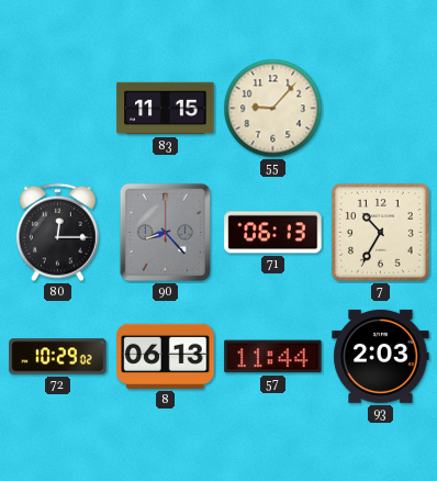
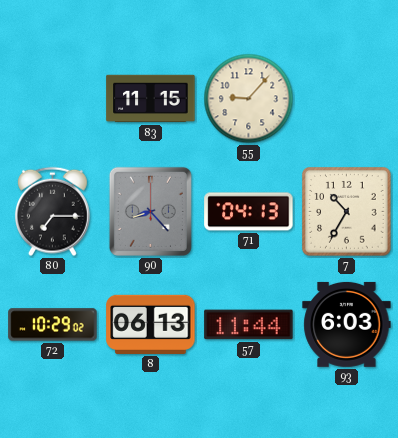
80: 12:15 -> 7:15 (52, 212)
71: 06:13 -> 04:13 (249, 212)
93: 2:03 -> 6:03 (347, 324)
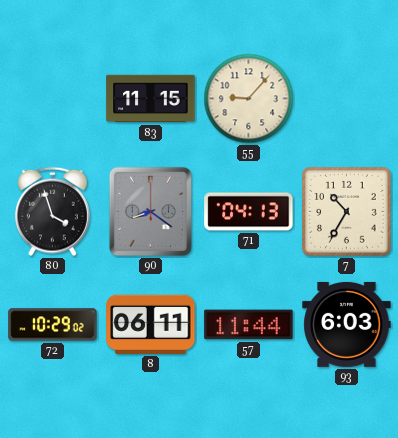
80: 7:15 -> 3:57 (52, 212)
90: 8:23 -> 8:21 (150, 211)
8: 06:13 -> 06:11 (151, 324)
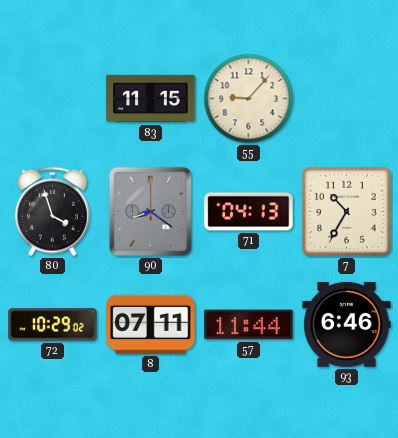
8: 06:11 -> 07:11 (151, 324)
93: 6:03 -> 6:46 (347, 324)
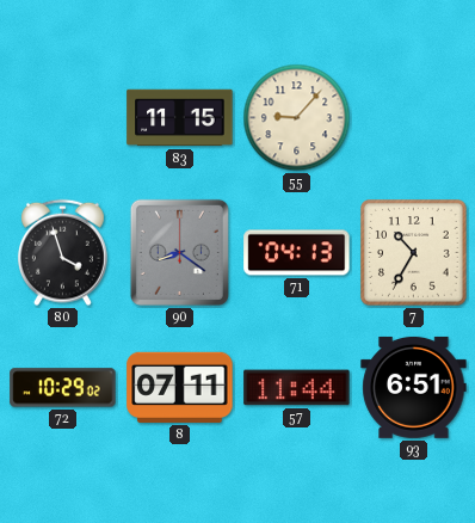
93: 6:46 -> 6:51 (414, 387)
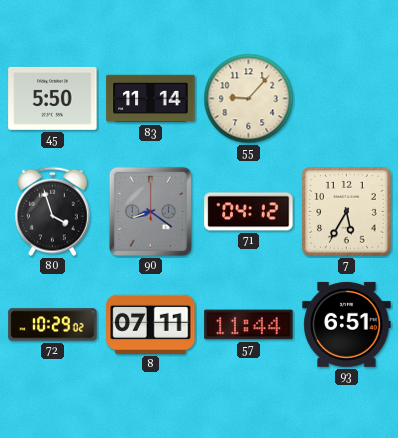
45: none -> 5:50 (53, 98)
83: 11:15 -> 11:14 (151, 99)
71: 04:13 -> 04:12 (249, 212)
7: 10:35 -> 5:35 (347, 212)
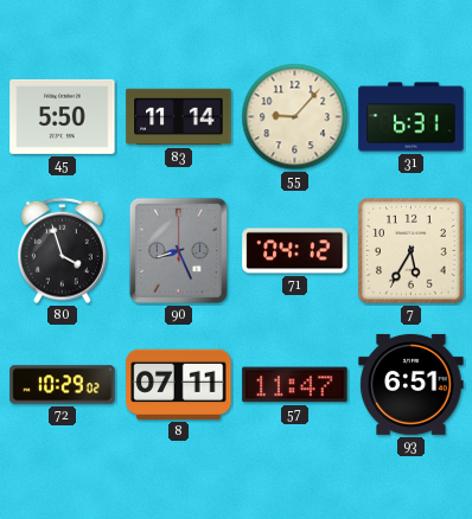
31: none -> 6:31 (412, 117)
90: 8:21 -> 8:26 (178, 250)
57: 11:44 -> 11:47 (295, 385)
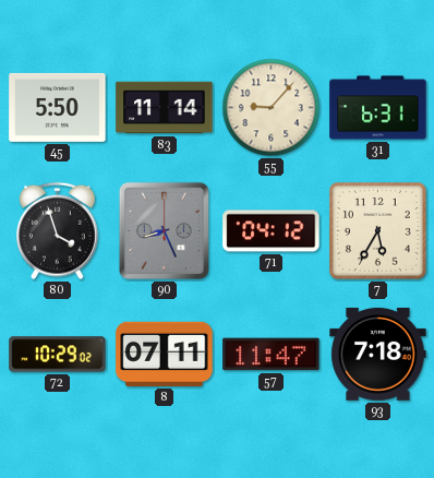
93: 6:51 -> 7:18 (378, 354)
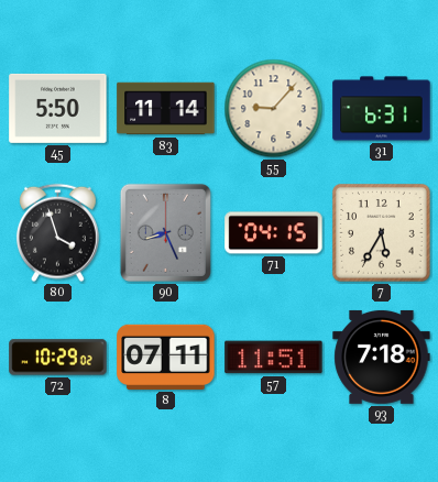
71: 04:12 -> 04:15 (274, 233)
57: 11:47 -> 11:51 (274, 358)
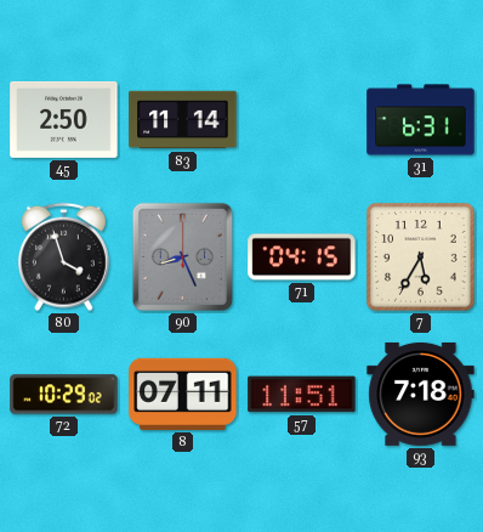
45: 5:50 -> 2:50 (64, 119)
55: 9:07 -> none (274, 109)
